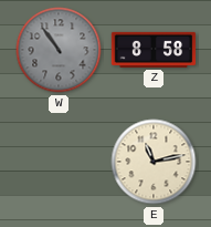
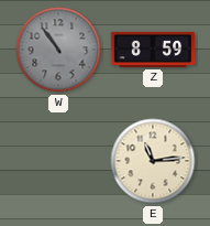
Z: 8:58 -> 8:59 (153, 50)
E: 11:13 -> 11:14 (153, 161)
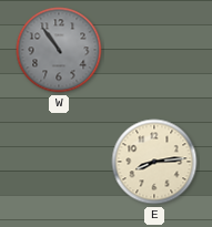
Z: 8:59 -> none (153, 50)
E: 11:14 -> 8:14 (154, 162)
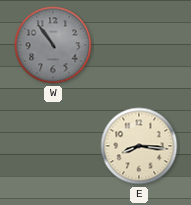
E: 8:14 -> 8:16 (139, 146)
